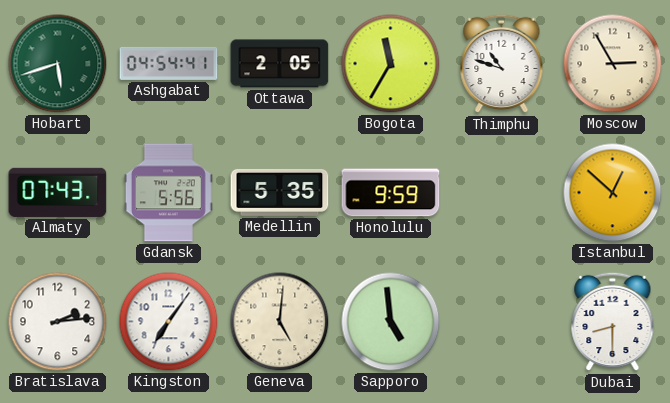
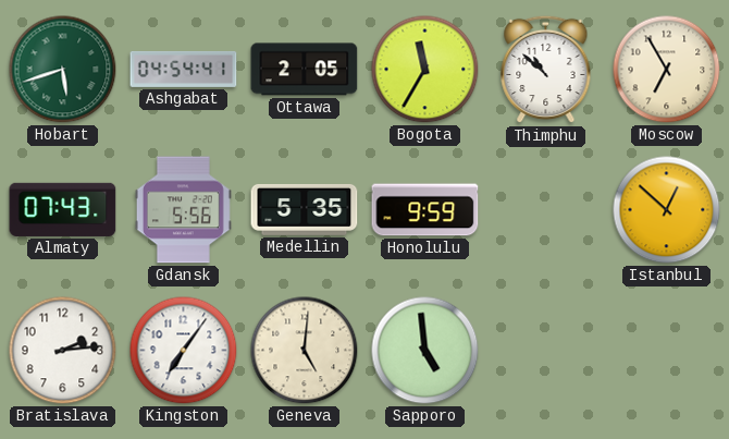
Thimphu: 10:48 -> 10:52 (546, 70)
Moscow: 2:55 -> 6:55 (667, 70)
Dubai: 8:30 -> none (613, 322)
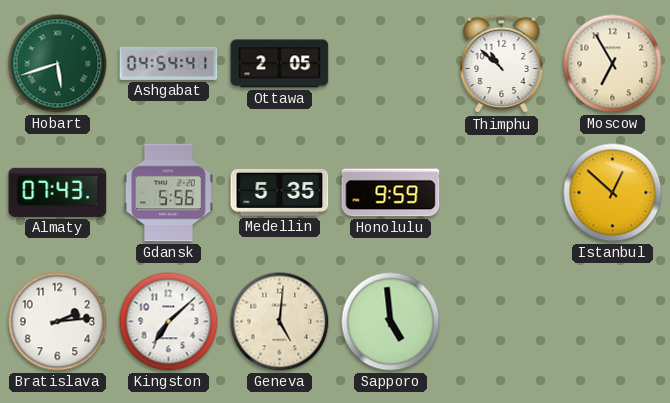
Bogota: 11:35 -> none (425, 70)
Kingston: 7:06 -> 7:08 (169, 322)
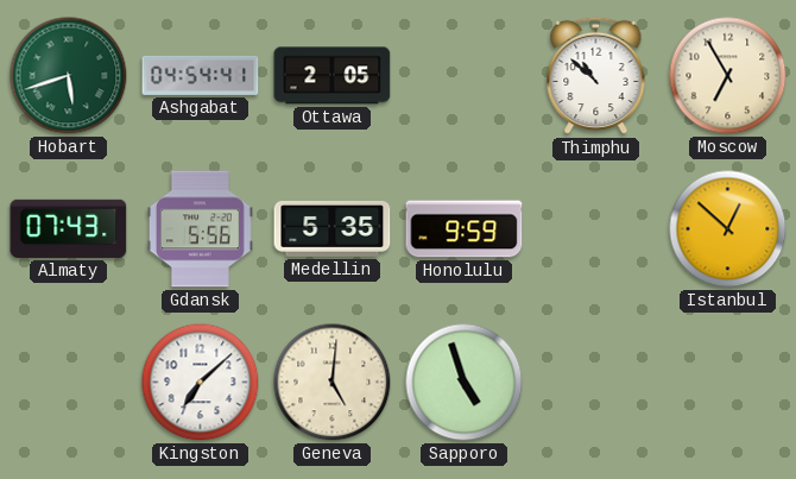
Bratislava: 2:14 -> none (58, 322)
Sapporo: 4:59 -> 4:57 (465, 383)
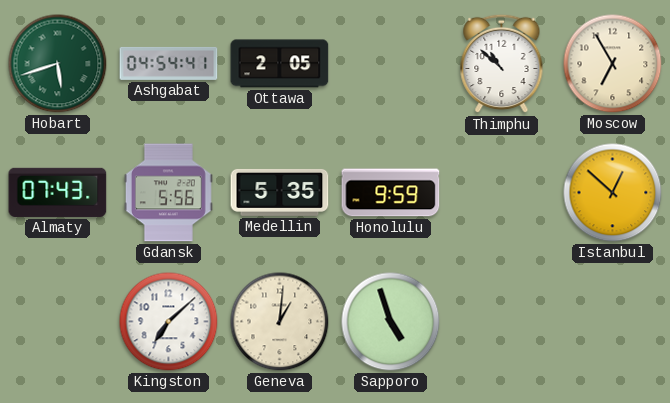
Geneva: 5:01 -> 1:01 (280, 322)
